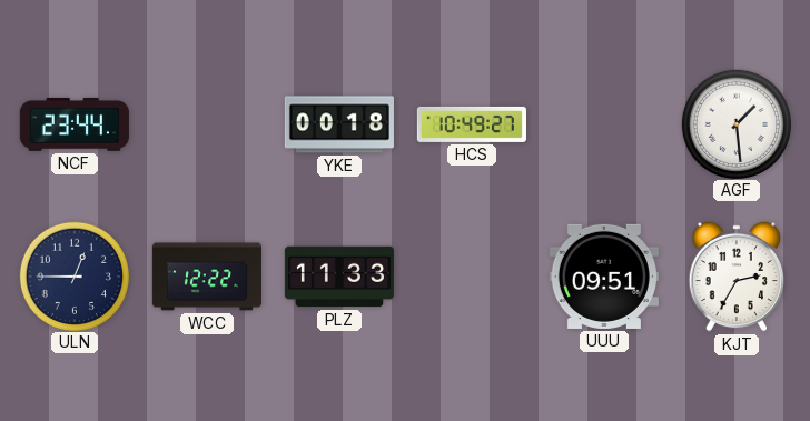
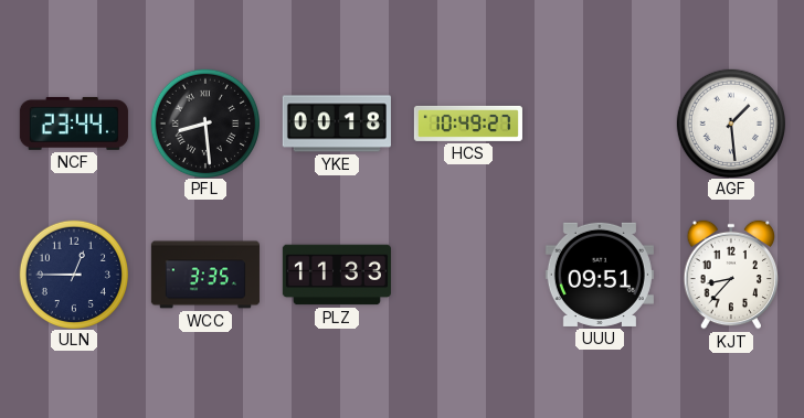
PFL: none -> 8:29 (204, 122)
WCC: 12:22 -> 3:35 (205, 275)
KJT: 2:35 -> 8:37 (731, 275)
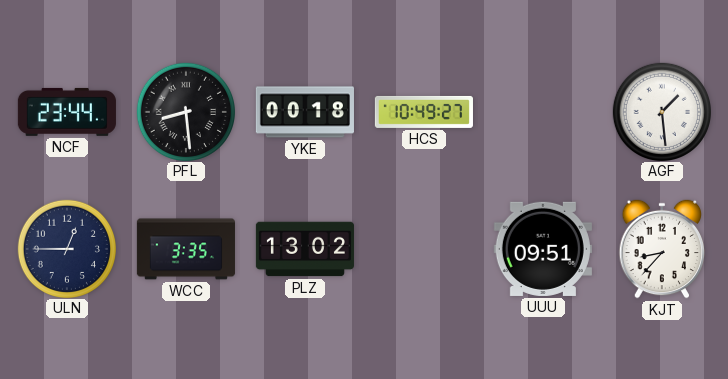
PLZ: 11:33 -> 13:02 (305, 249)
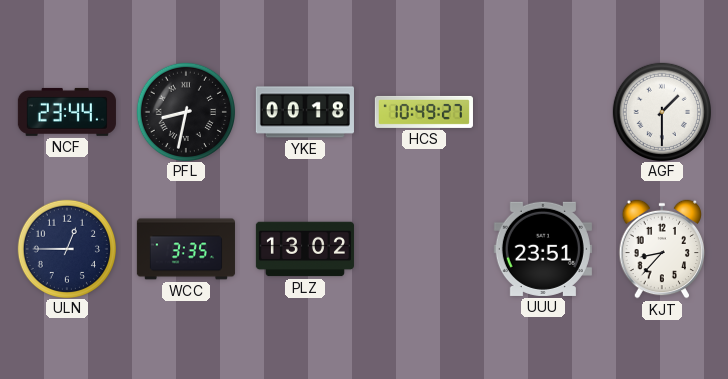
PFL: 8:29 -> 8:32 (185, 111)
AGF: 1:29 -> 1:30 (661, 111)
UUU: 09:51 -> 23:51 (543, 249)
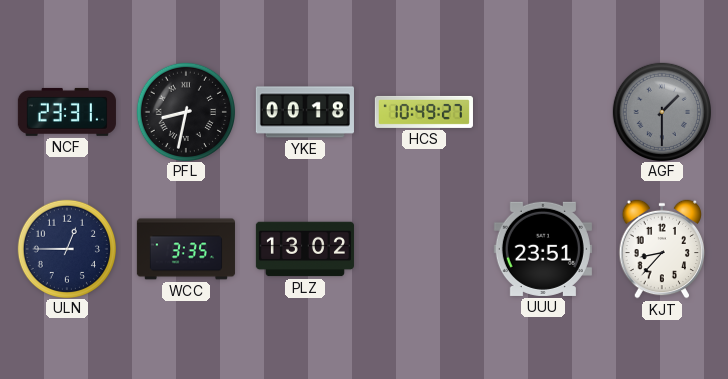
NCF: 23:44 -> 23:31 (67, 112)
AGF dial: white -> grey (661, 111)
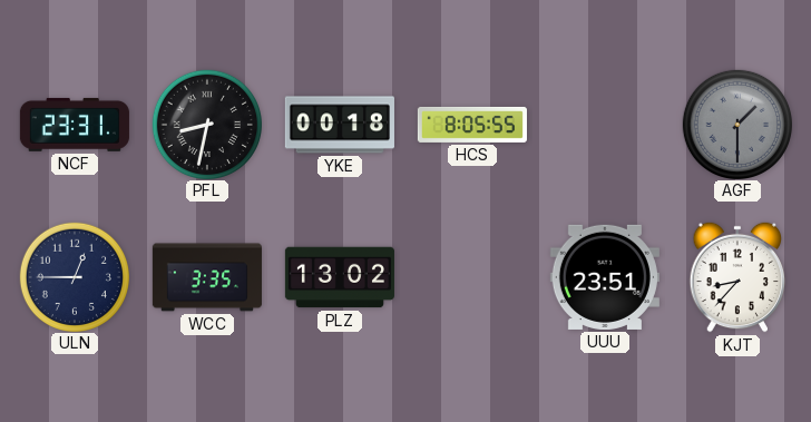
HCS: 10:49 -> 8:05 (472, 125)
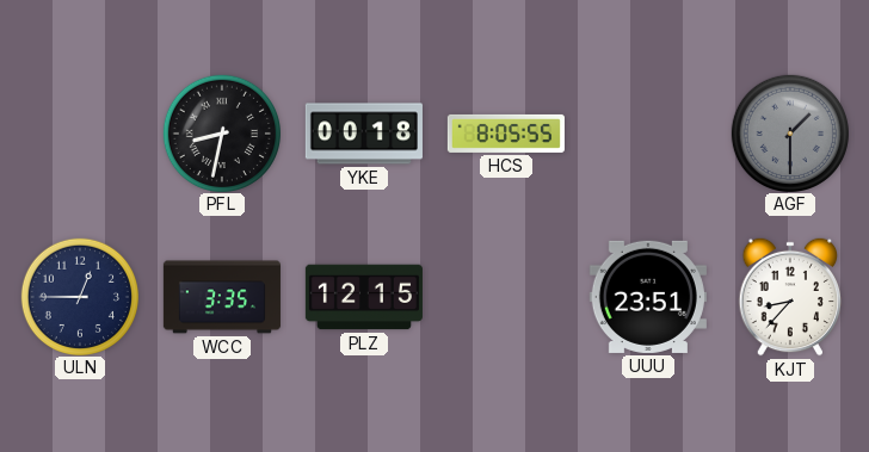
NCF: 23:31 -> none (75, 125)
PLZ: 13:02 -> 12:15 (364, 297)
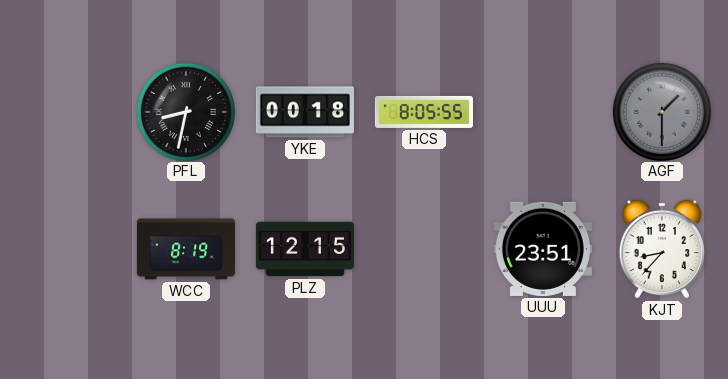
ULN: 12:45 -> none (79, 296)
WCC: 3:35 -> 8:19 (186, 249)
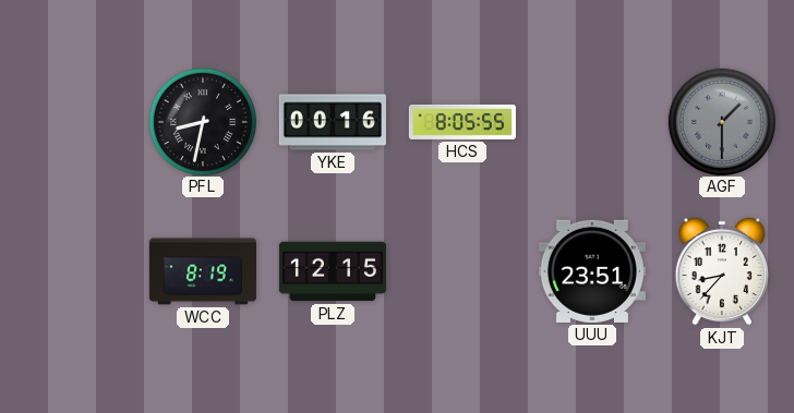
YKE: 00:18 -> 00:16 (333, 122)
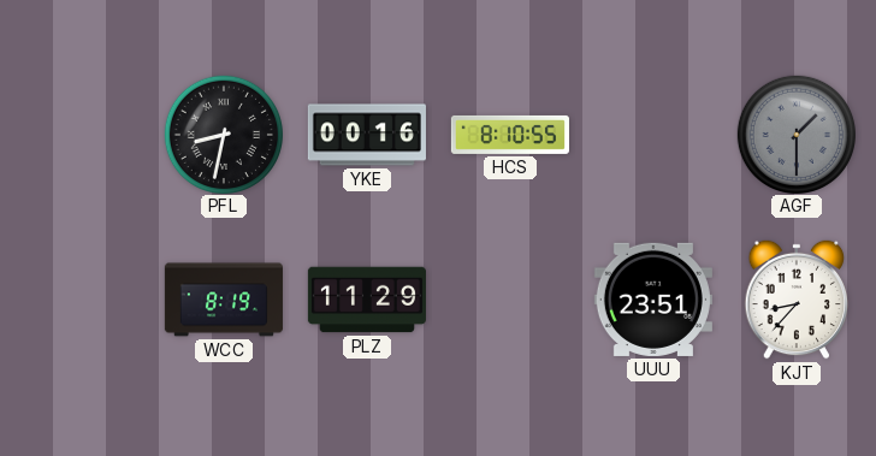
HCS: 8:05 -> 8:10 (510, 135)
PLZ: 12:15 -> 11:29 (367, 300)
